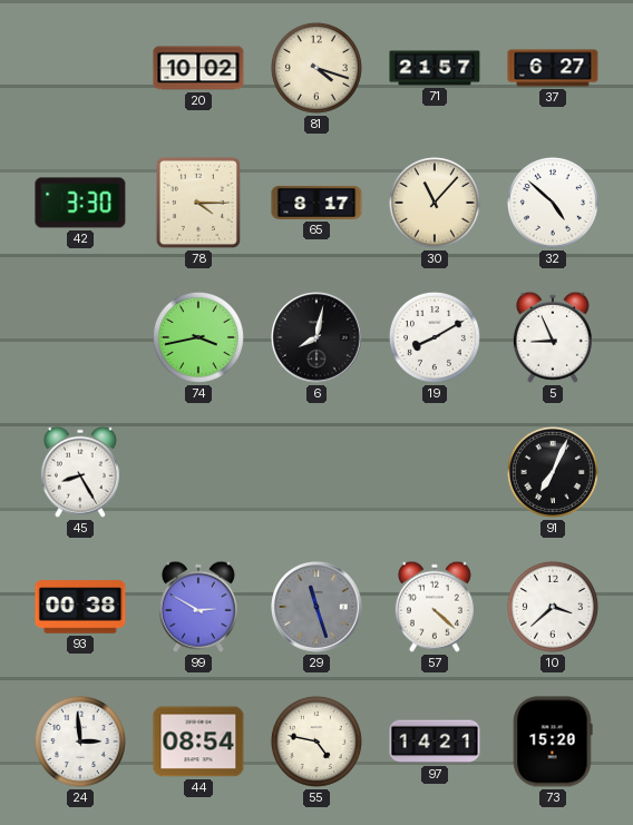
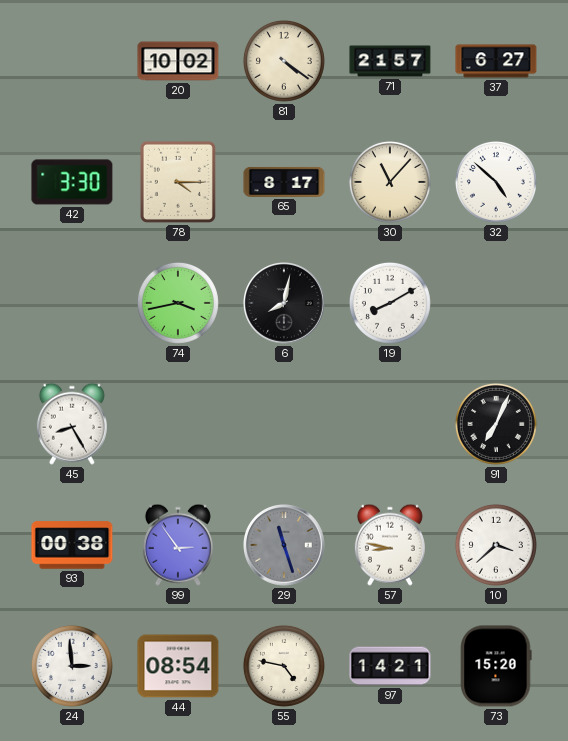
81: 4:18 -> 4:21 (284, 61)
5: 8:56 -> none (553, 337)
99: 2:50 -> 2:54 (178, 545)
57: 4:22 -> 8:47 (390, 545)
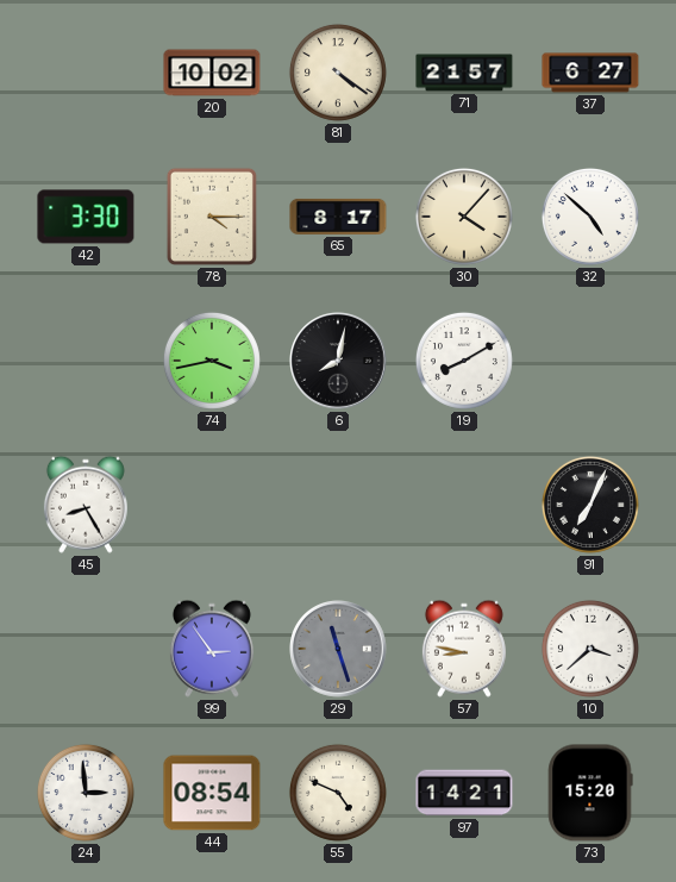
30: 11:07 -> 4:07 (464, 217)
93: 00:38 -> none (72, 545)
55: 4:47 -> 4:49 (338, 793)
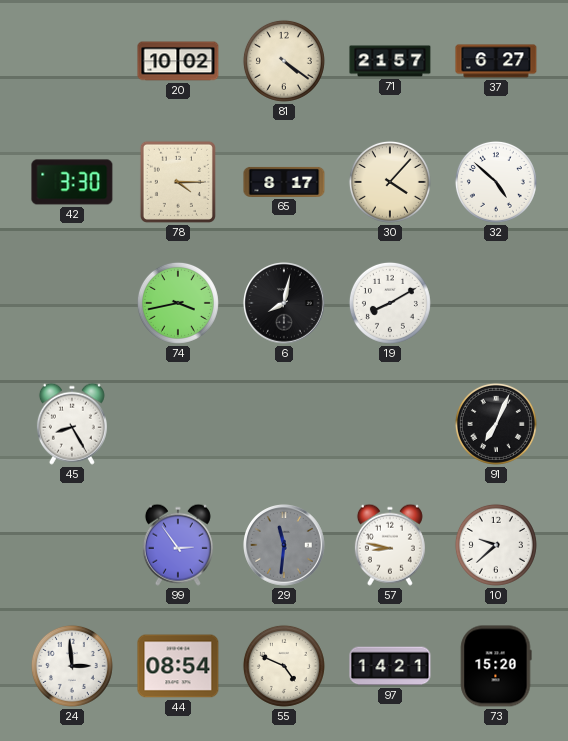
29: 11:27 -> 11:31 (285, 546)
10: 3:38 -> 9:38 (496, 545)
